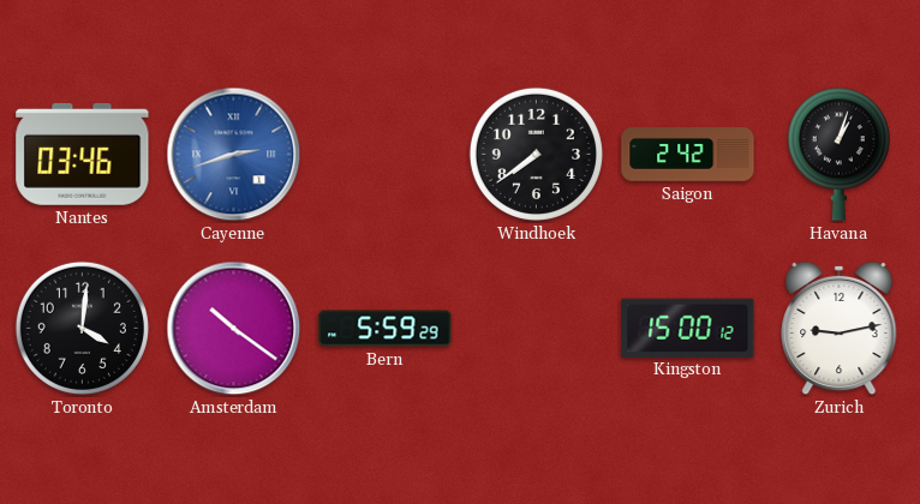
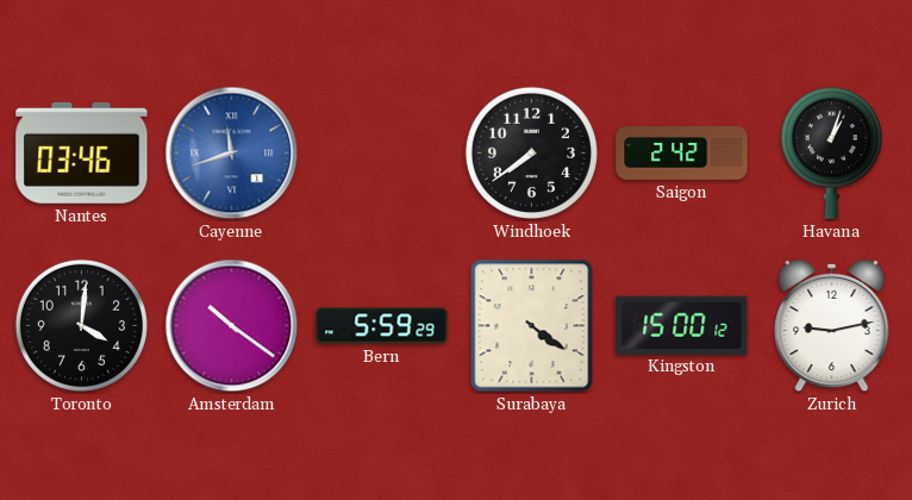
Cayenne: 2:42 -> 11:42 (232, 154)
Surabaya: none -> 4:21 (532, 326)
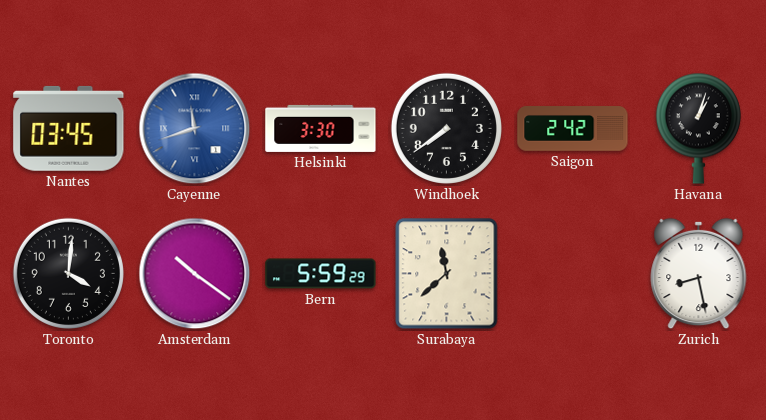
Nantes: 03:46 -> 03:45 (69, 128)
Helsinki: none -> 3:30 (321, 128)
Surabaya: 4:21 -> 11:38 (447, 274)
Kingston: 15:00 -> none (682, 325)
Zurich: 9:13 -> 8:28 (699, 274)
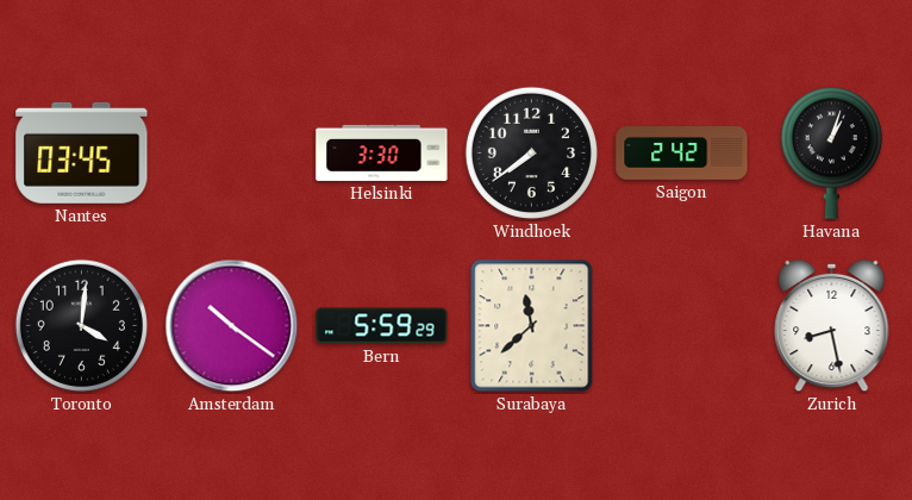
Cayenne: 11:42 -> none (195, 129)
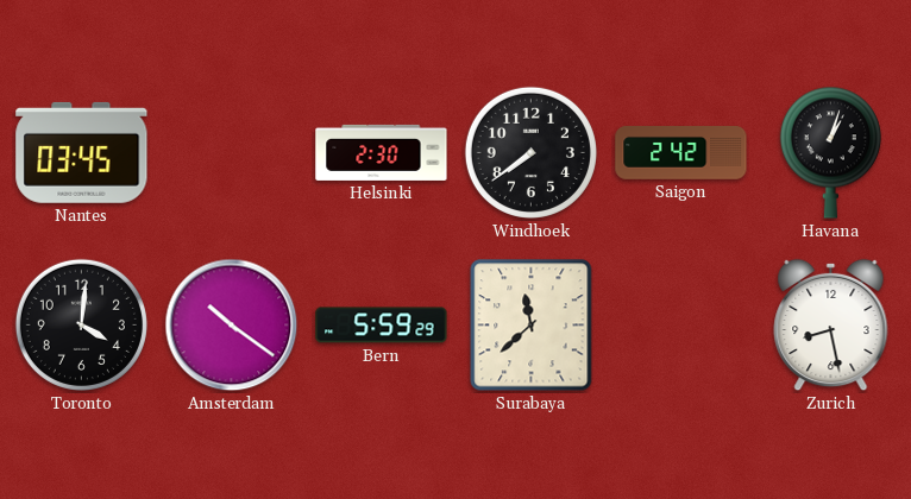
Helsinki: 3:30 -> 2:30 (382, 152)
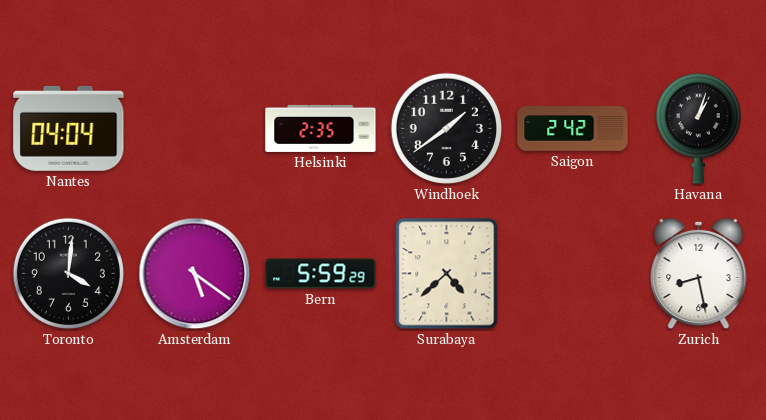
Nantes: 03:45 -> 04:04 (69, 128)
Helsinki: 2:30 -> 2:35 (321, 128)
Windhoek: 7:39 -> 1:39 (446, 128)
Amsterdam: 10:21 -> 5:21 (195, 274)
Surabaya: 11:38 -> 4:38 (447, 274)
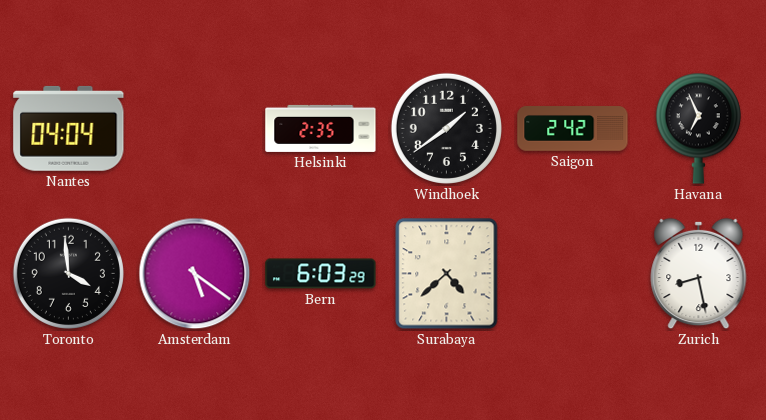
Havana: 1:03 -> 6:56 (698, 128)
Toronto: 4:01 -> 3:59 (68, 273)
Bern: 5:59 -> 6:03 (321, 274)
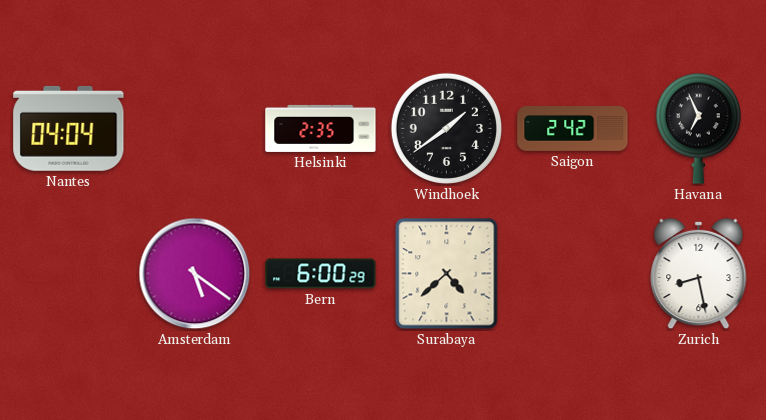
Toronto: 3:59 -> none (68, 273)
Bern: 6:03 -> 6:00 (321, 274)
